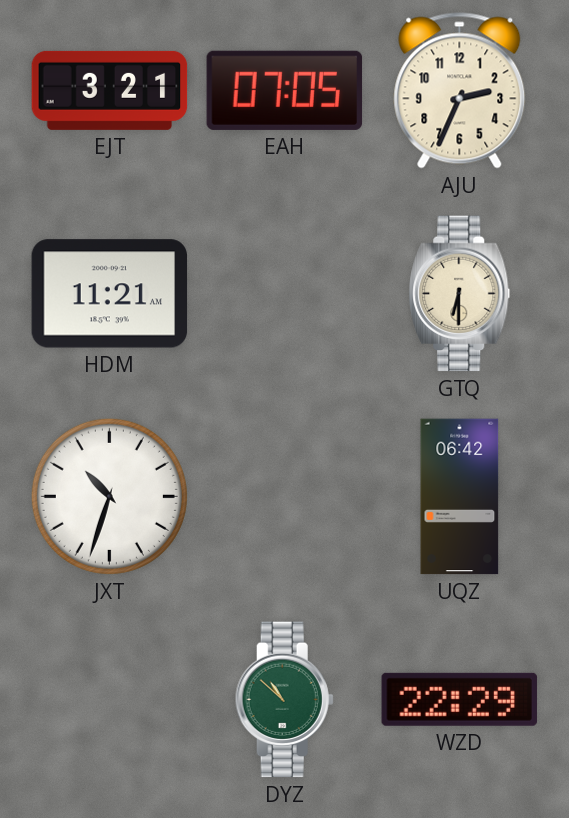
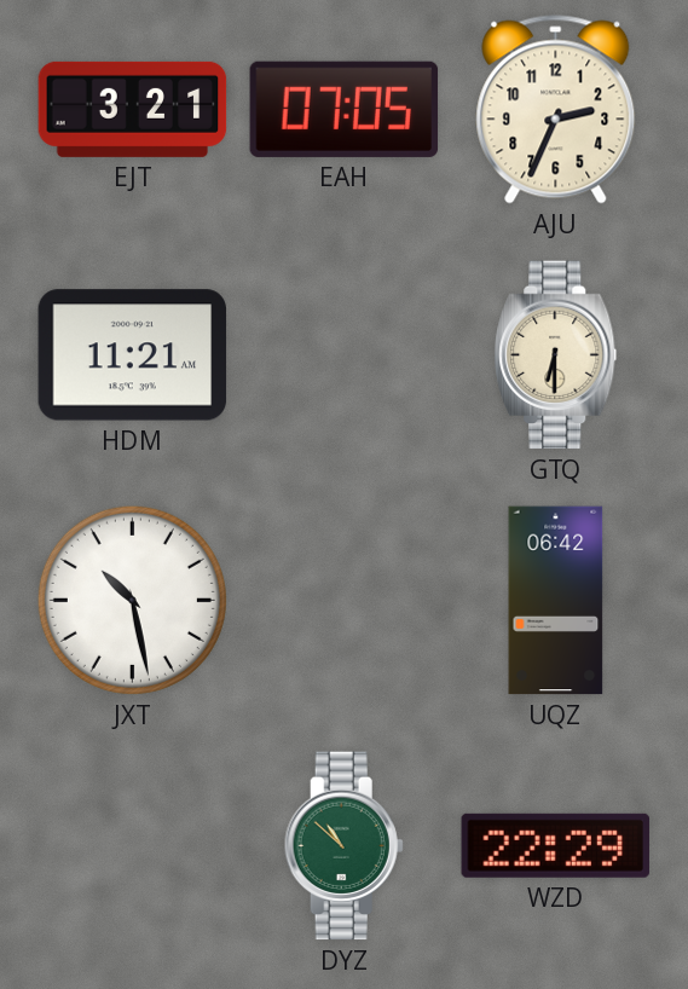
JXT: 10:33 -> 10:28 (132, 600)
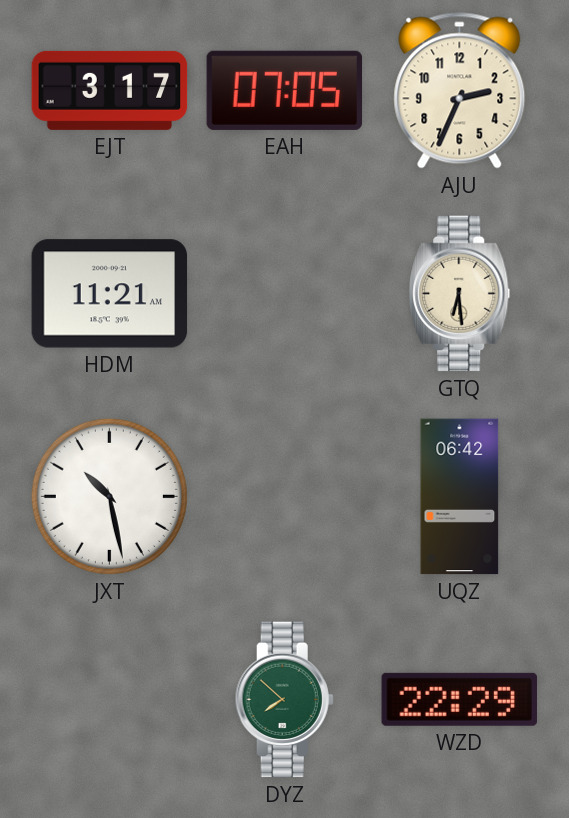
EJT: 3:21 -> 3:17 (110, 90)
GTQ: 6:30 -> 6:29 (460, 294)
DYZ: 10:52 -> 7:52 (284, 700)
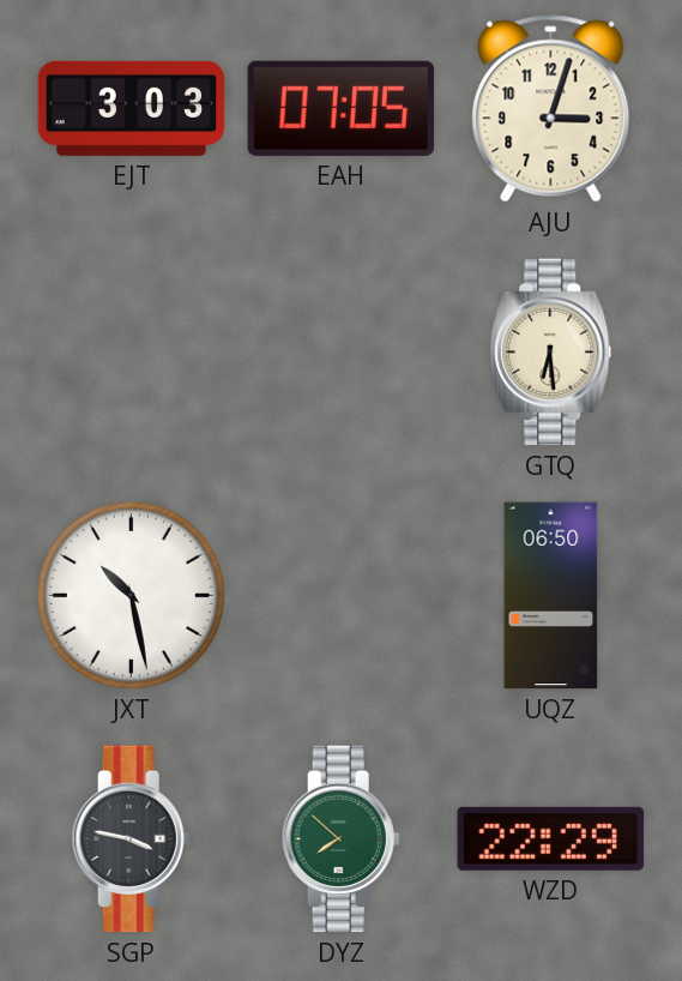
EJT: 3:17 -> 3:03 (132, 108)
AJU: 2:34 -> 3:03 (551, 109)
HDM: 11:21 -> none (110, 294)
UQZ: 06:42 -> 06:50 (551, 596)
SGP: none -> 3:47 (131, 839)
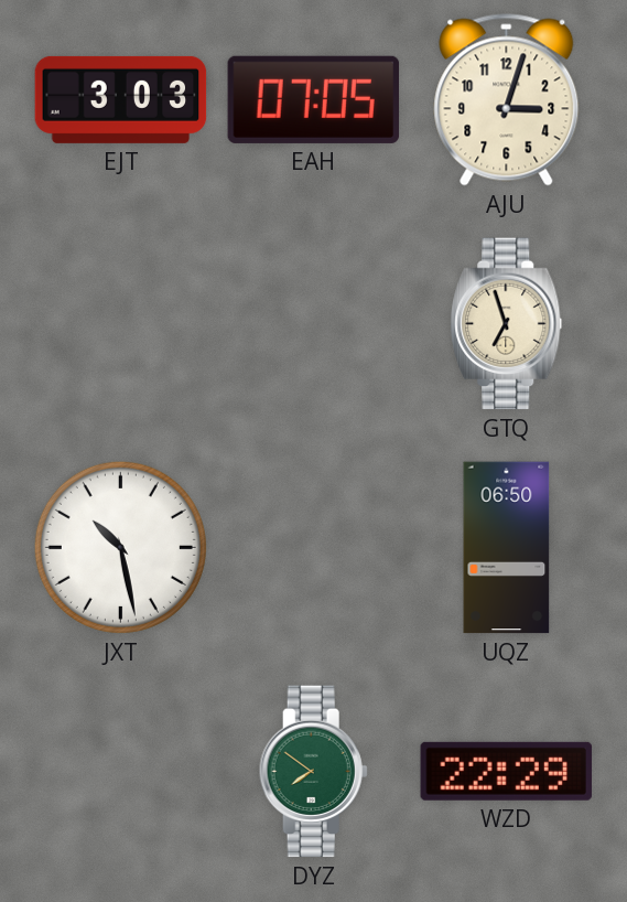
GTQ: 6:29 -> 6:57 (507, 324)
SGP: 3:47 -> none (131, 839)
DYZ: 7:52 -> 7:51 (313, 772)
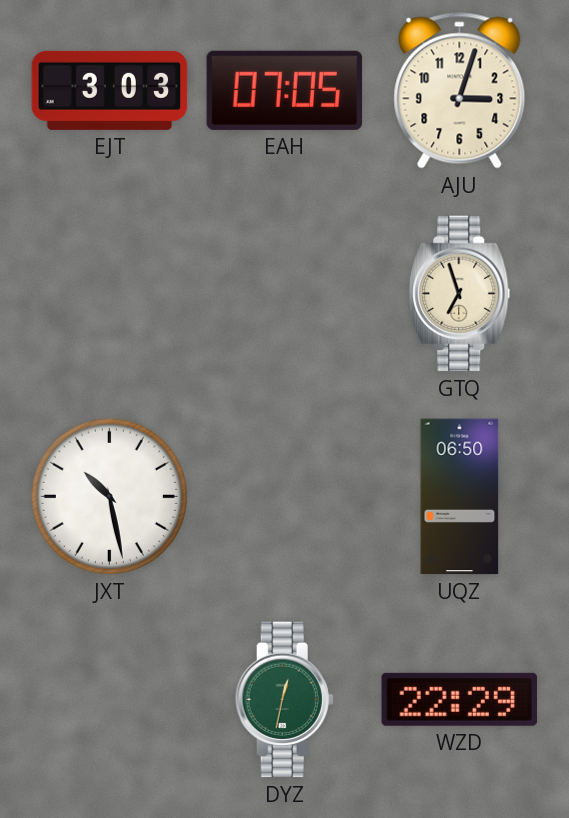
DYZ: 7:51 -> 12:32 (284, 700)
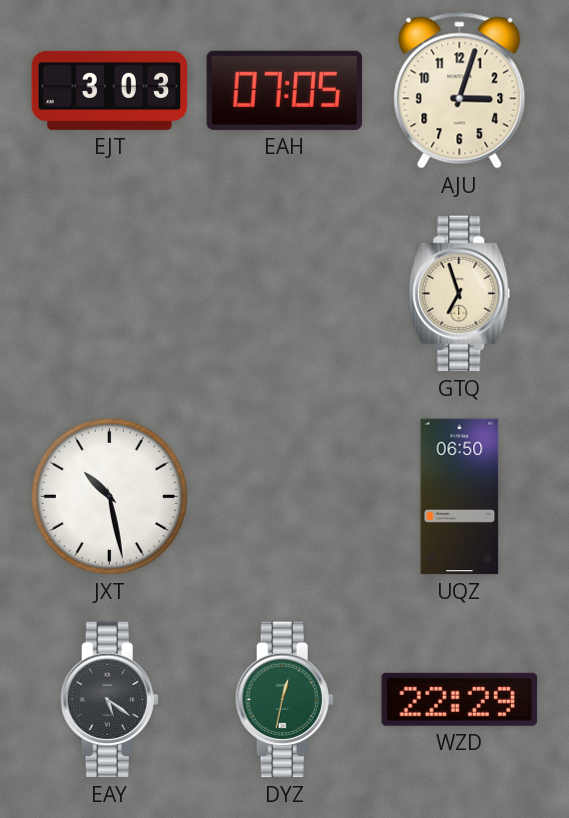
EAY: none -> 5:21 (109, 700)
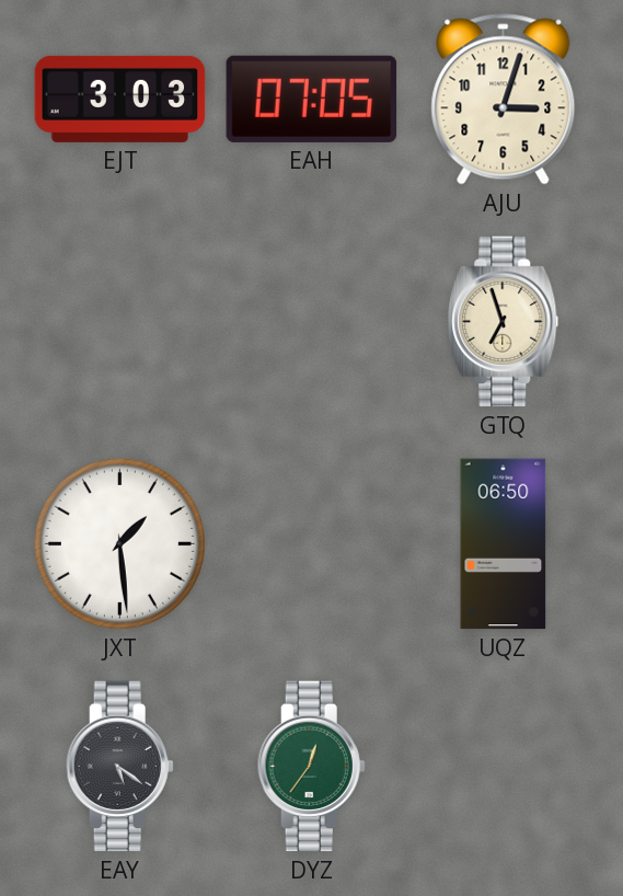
JXT: 10:28 -> 1:29 (119, 543)
DYZ: 12:32 -> 12:36 (311, 767)
WZD: 22:29 -> none (459, 699)
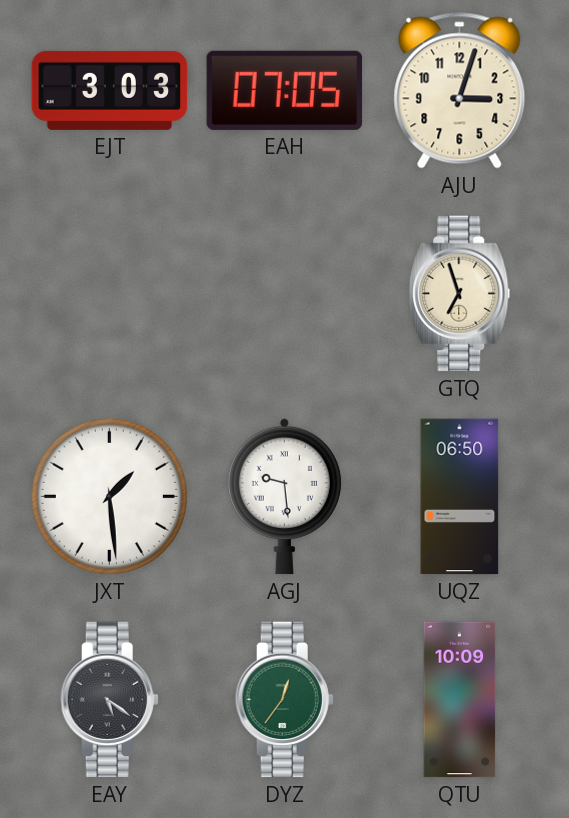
AGJ: none -> 9:29 (284, 496)
QTU: none -> 10:09 (460, 700)
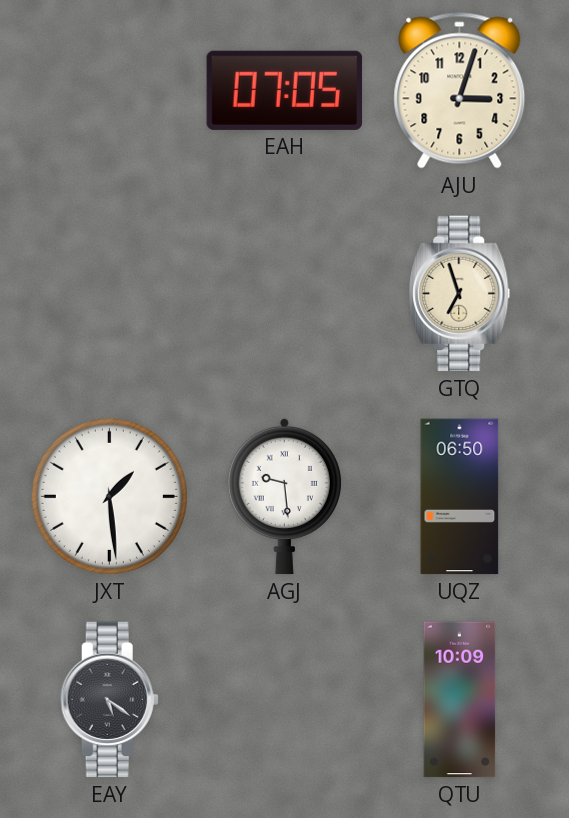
EJT: 3:03 -> none (110, 90)
DYZ: 12:36 -> none (284, 700)
